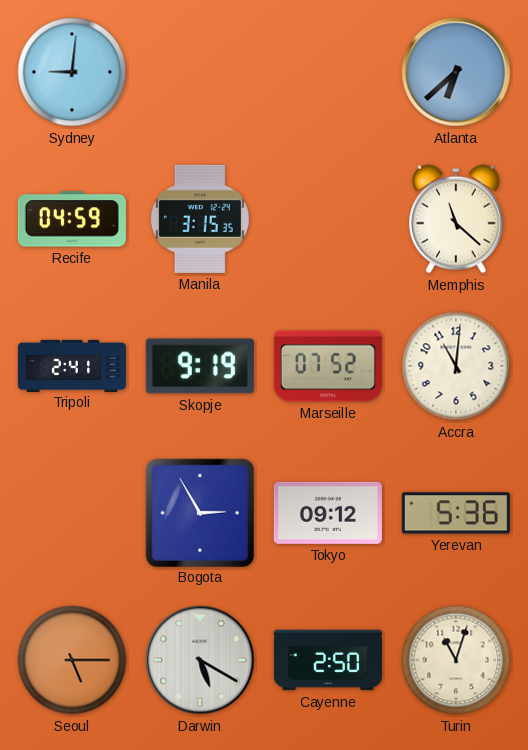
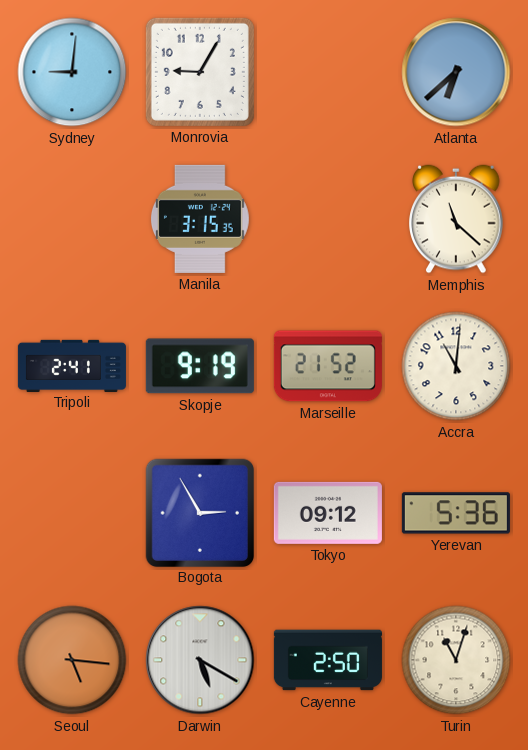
Monrovia: none -> 9:05 (200, 72)
Recife: 04:59 -> none (72, 219)
Marseille: 07:52 -> 21:52 (328, 366)
Seoul: 5:15 -> 5:16 (72, 660)
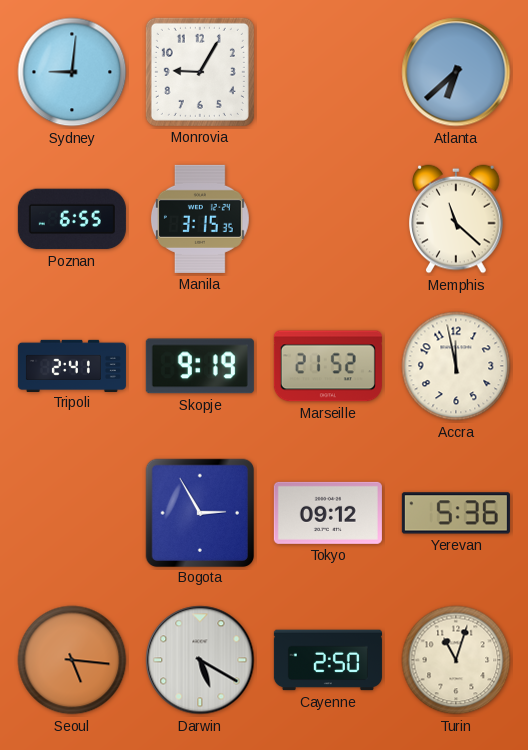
Poznan: none -> 6:55 (72, 219)
Accra: 11:01 -> 11:58 (456, 366)
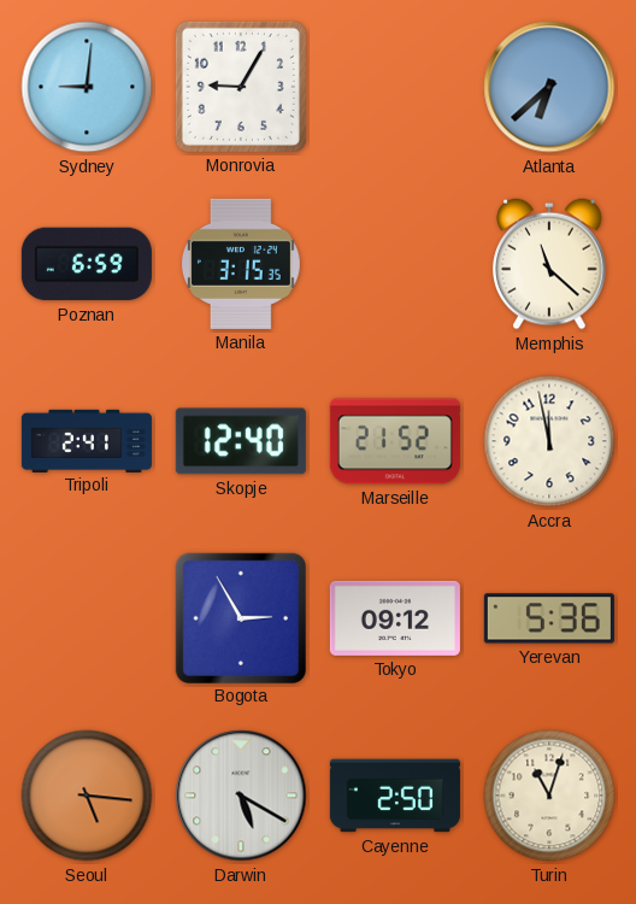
Poznan: 6:55 -> 6:59 (87, 264)
Skopje: 9:19 -> 12:40 (241, 441)
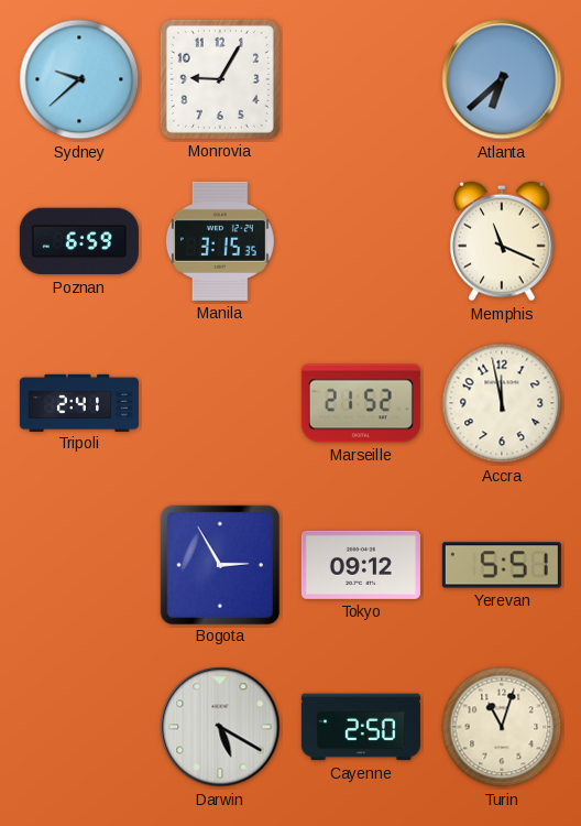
Sydney: 9:01 -> 9:38 (79, 79)
Memphis: 11:22 -> 11:19 (502, 241)
Skopje: 12:40 -> none (241, 441)
Yerevan: 5:36 -> 5:51 (502, 565)
Seoul: 5:16 -> none (87, 796)
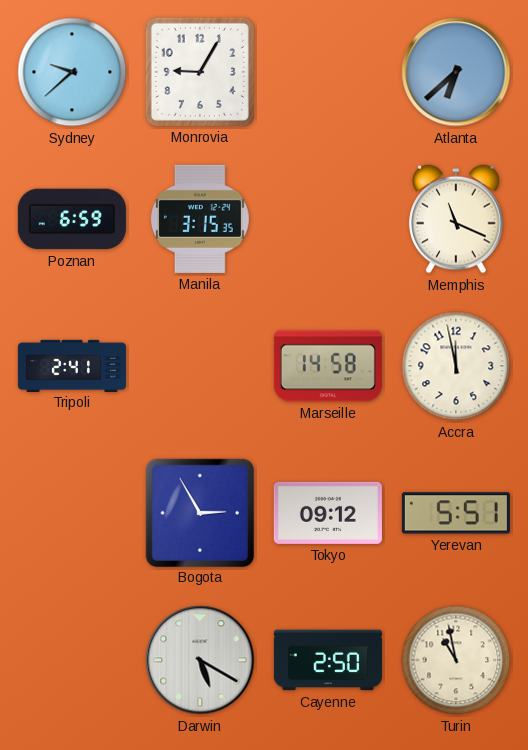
Marseille: 21:52 -> 14:58 (328, 366)
Turin: 11:03 -> 10:58 (456, 660)
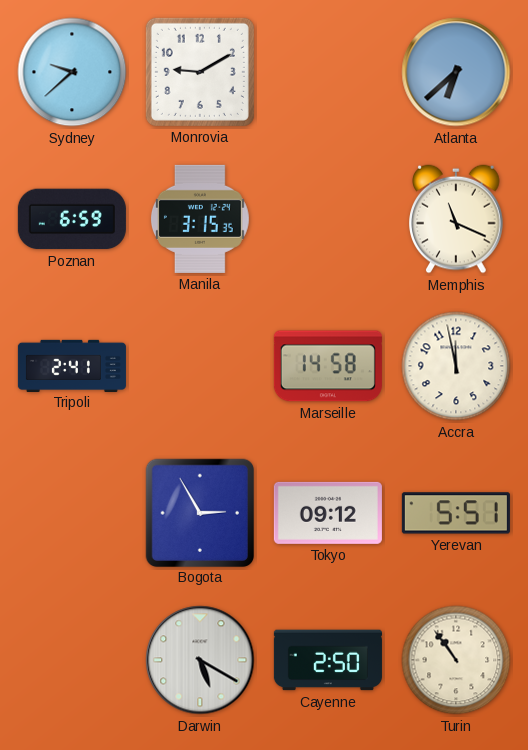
Monrovia: 9:05 -> 9:10 (200, 72)
Turin: 10:58 -> 10:54 (456, 660)
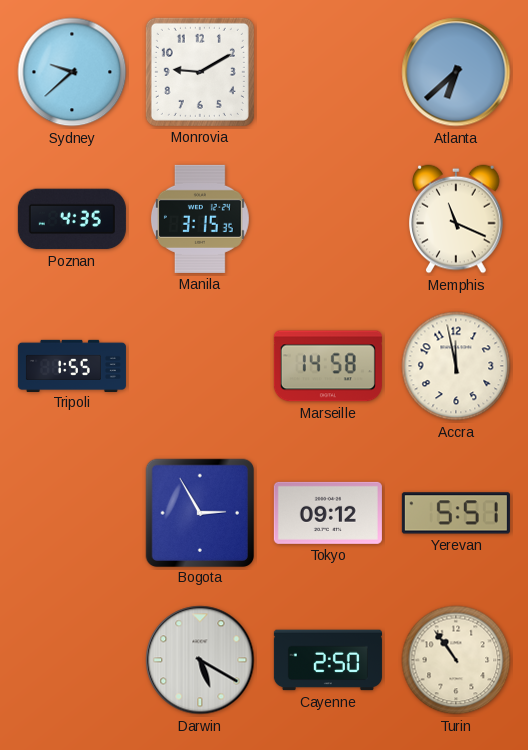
Poznan: 6:59 -> 4:35 (72, 219)
Tripoli: 2:41 -> 1:55 (72, 365)
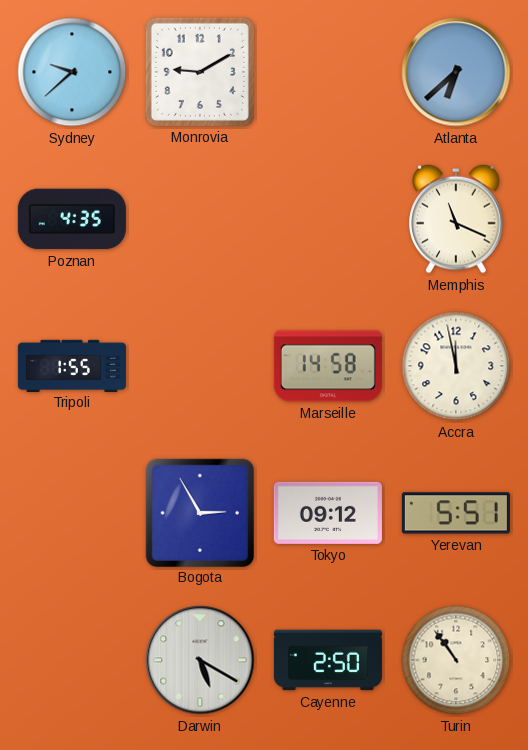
Manila: 3:15 -> none (200, 219)
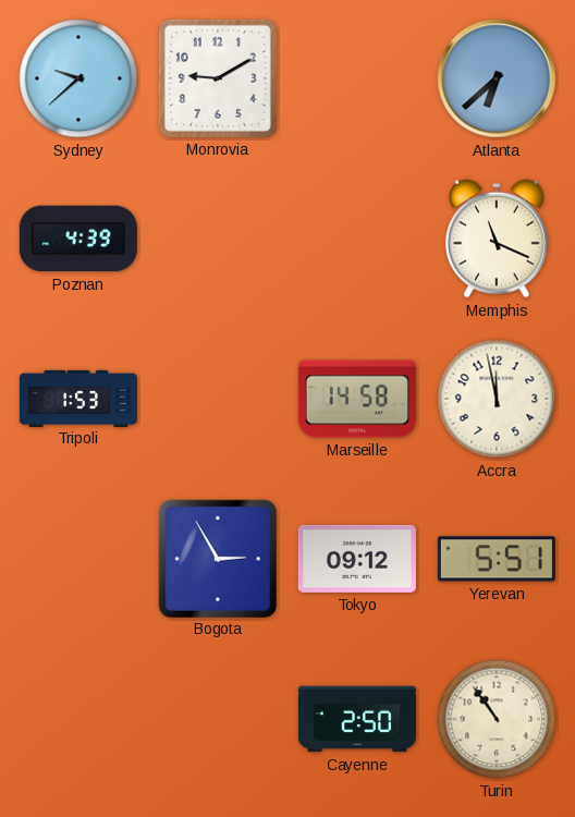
Poznan: 4:35 -> 4:39 (78, 239)
Tripoli: 1:55 -> 1:53 (78, 398)
Darwin: 5:20 -> none (200, 660)
